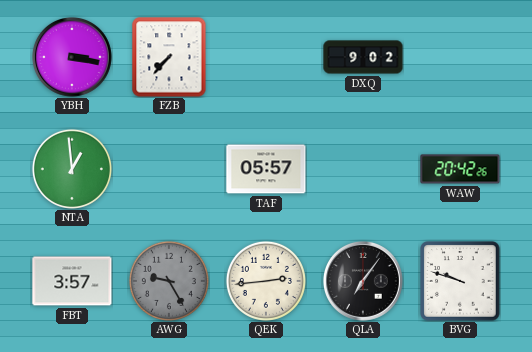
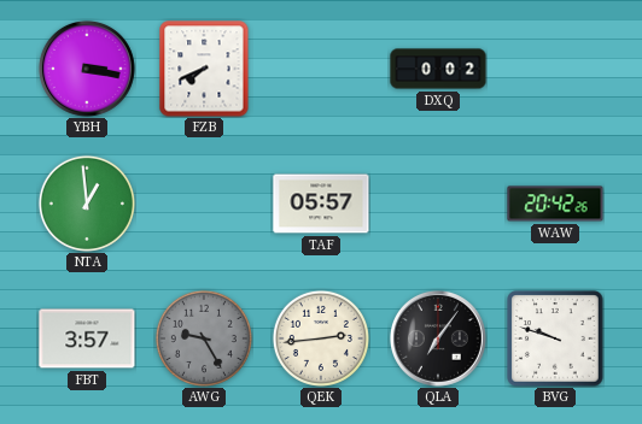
FZB: 7:37 -> 7:41 (204, 69)
DXQ: 9:02 -> 0:02 (438, 69)
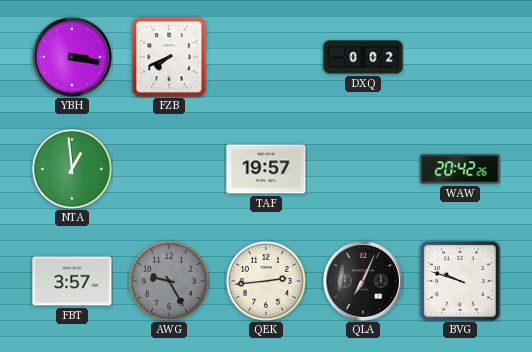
TAF: 05:57 -> 19:57 (266, 169)
QLA: 7:06 -> 7:04 (363, 281)
